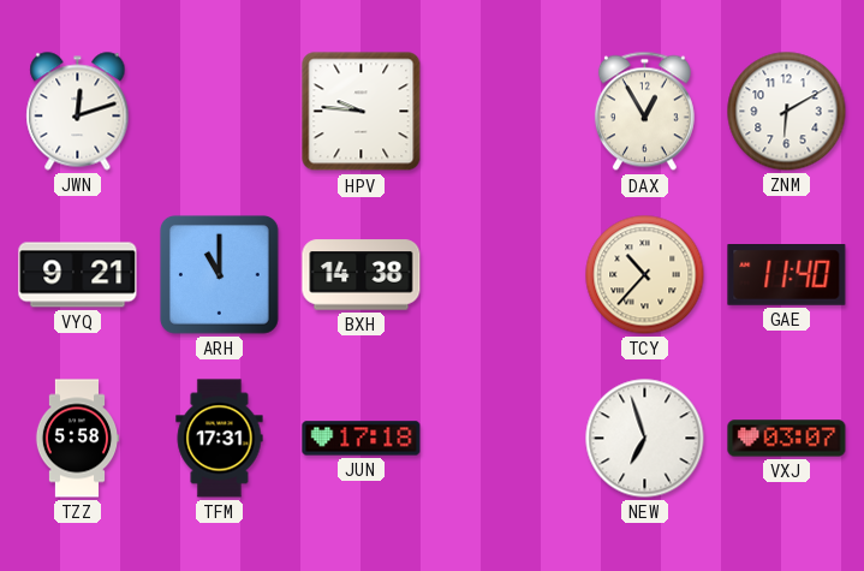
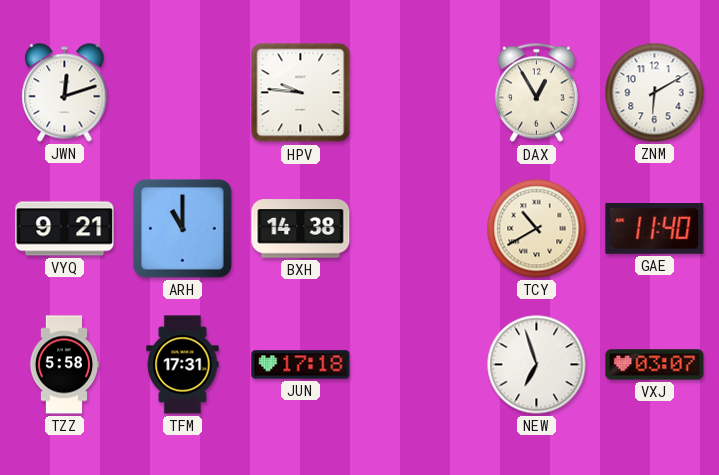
TCY: 10:37 -> 10:40 (537, 229)
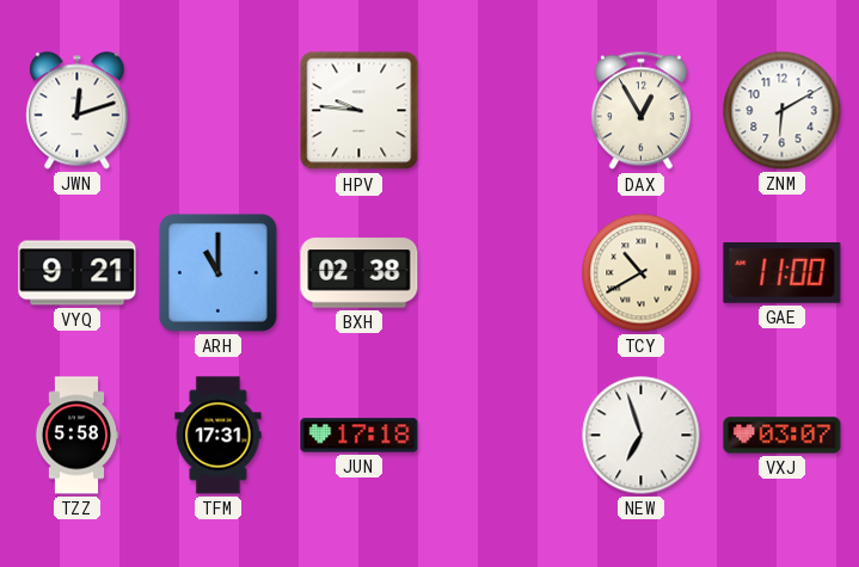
BXH: 14:38 -> 02:38 (360, 273)
GAE: 11:40 -> 11:00 (783, 273)
